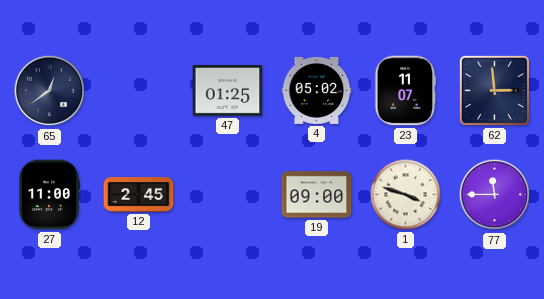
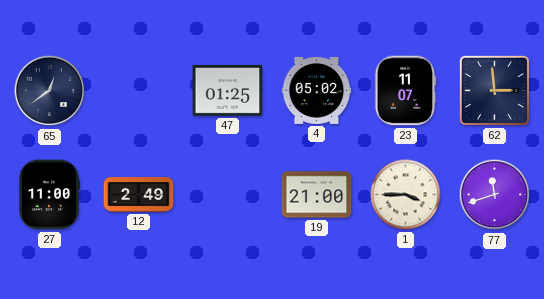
12: 2:45 -> 2:49 (139, 195)
19: 09:00 -> 21:00 (317, 195)
1: 3:48 -> 3:45 (406, 195)
77: 11:45 -> 11:42 (495, 195)
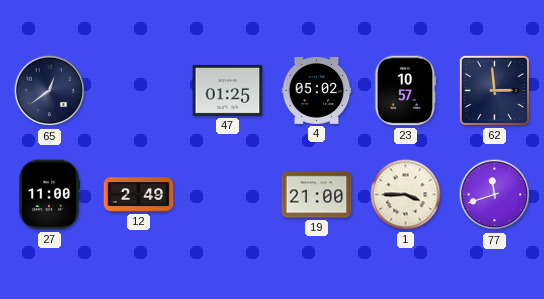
23: 11:07 -> 10:57 (405, 91)
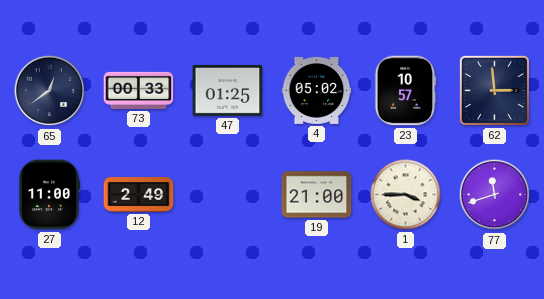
73: none -> 00:33 (139, 90)
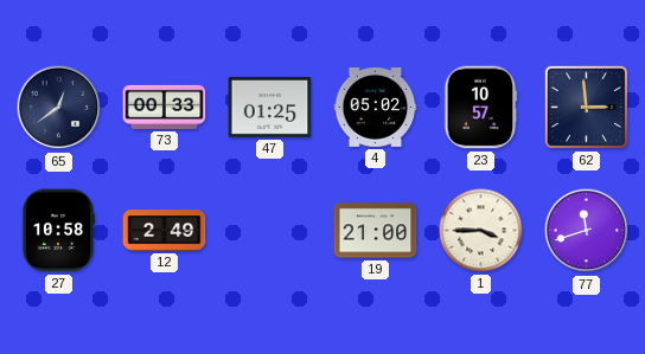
27: 11:00 -> 10:58 (57, 231)
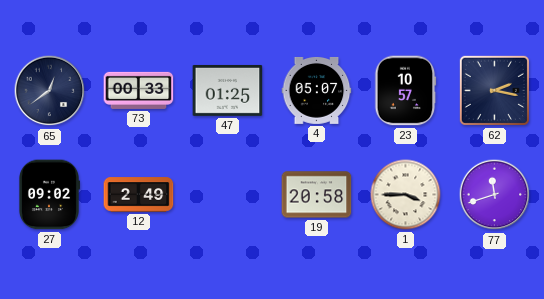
4: 05:02 -> 05:07 (317, 90)
62: 2:59 -> 2:17 (494, 90)
27: 10:58 -> 09:02 (48, 195)
19: 21:00 -> 20:58 (317, 195)
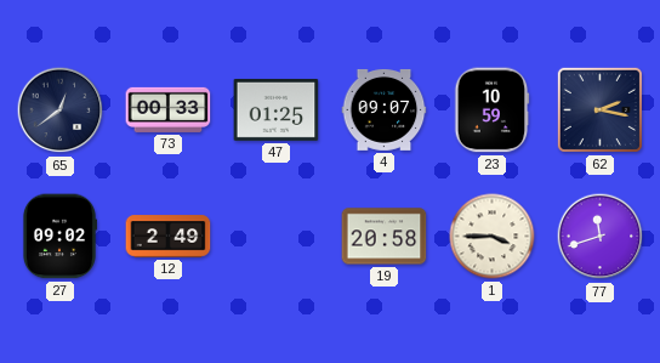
4: 05:07 -> 09:07 (385, 109)
23: 10:57 -> 10:59 (491, 110)
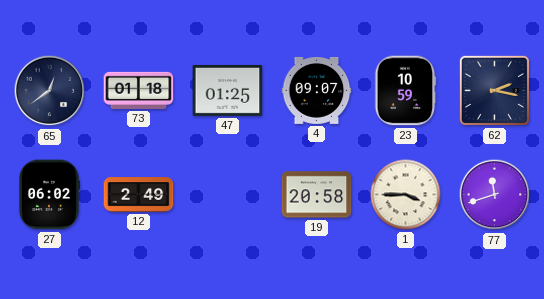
73: 00:33 -> 01:18 (139, 90)
27: 09:02 -> 06:02 (48, 195)
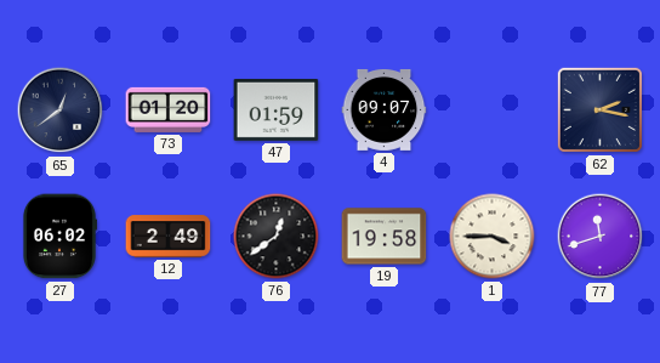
73: 01:18 -> 01:20 (169, 109)
47: 01:25 -> 01:59 (277, 109)
23: 10:59 -> none (405, 91)
76: none -> 12:39 (277, 237)
19: 20:58 -> 19:58 (385, 237)
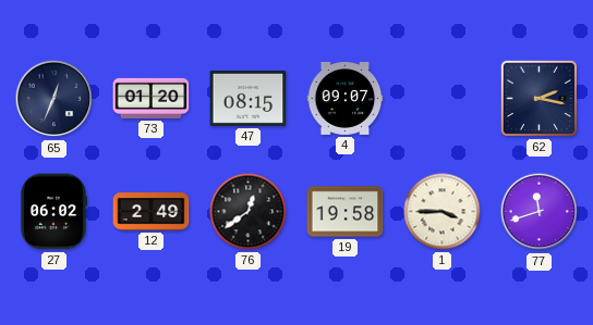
65: 12:39 -> 12:34 (55, 99)
47: 01:59 -> 08:15 (249, 98)
